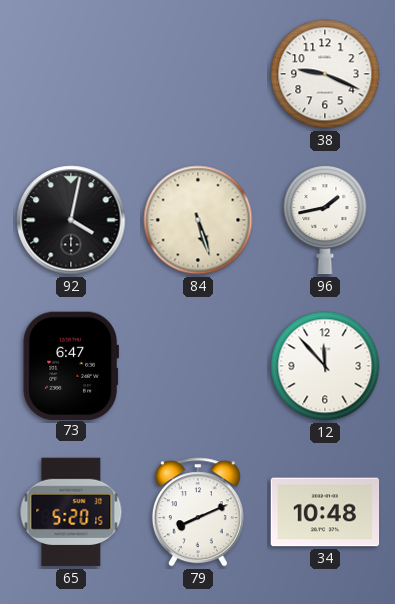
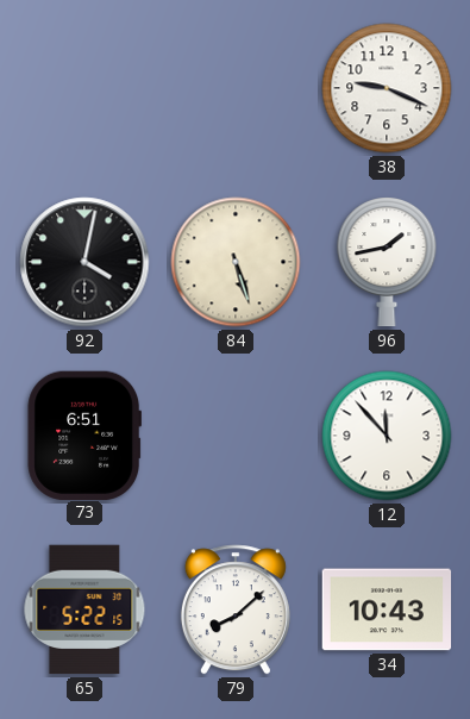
73: 6:47 -> 6:51 (83, 434)
65: 5:20 -> 5:22 (84, 609)
79: 8:11 -> 8:08 (236, 609)
34: 10:48 -> 10:43 (387, 609)
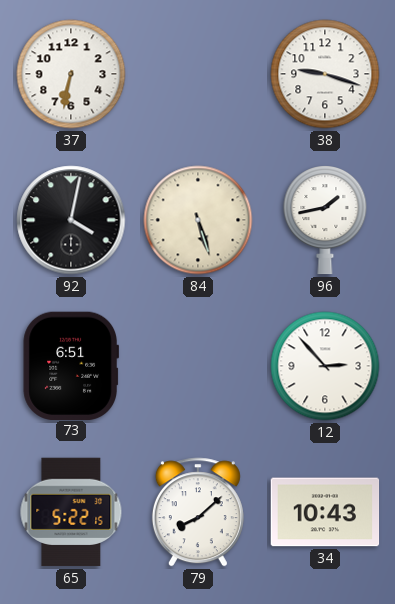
37: none -> 6:32 (71, 74)
38: 9:19 -> 9:18 (325, 74)
12: 11:53 -> 2:53 (325, 366)
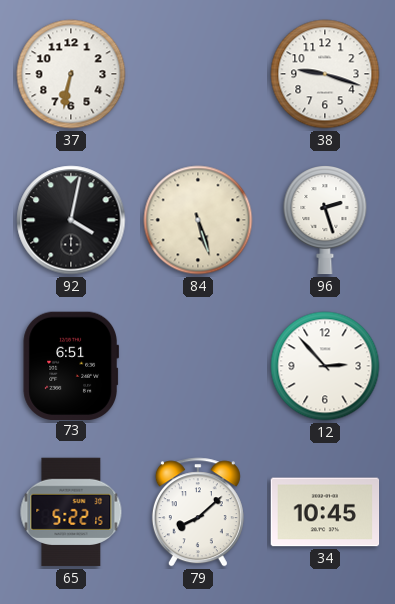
96: 1:43 -> 2:27 (325, 221)
34: 10:43 -> 10:45 (325, 512)
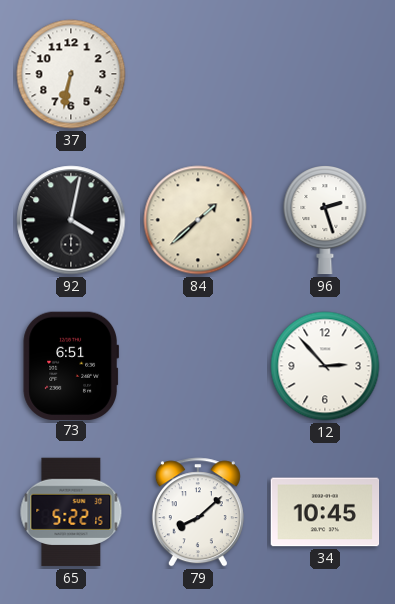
38: 9:18 -> none (325, 74)
84: 5:27 -> 1:38 (198, 220)
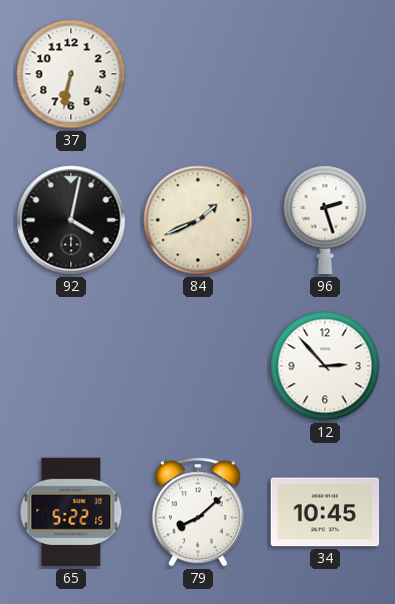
84: 1:38 -> 1:41 (198, 220)
73: 6:51 -> none (70, 365)
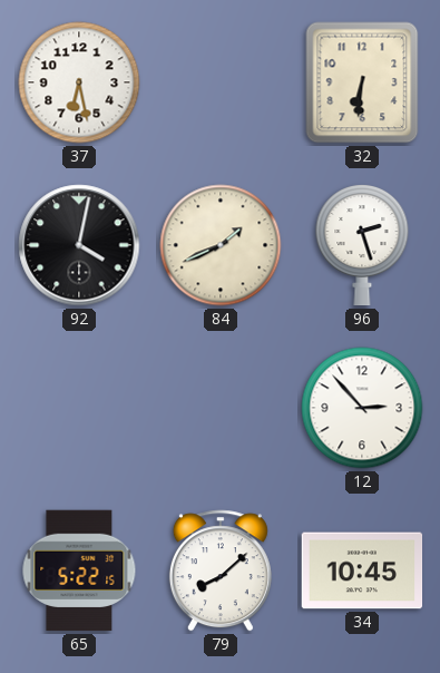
37: 6:32 -> 6:28 (79, 82)
32: none -> 6:31 (362, 82)
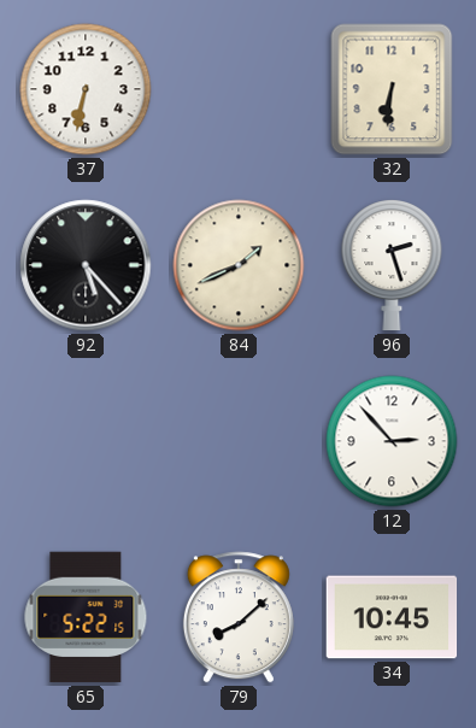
37: 6:28 -> 6:32 (86, 89)
92: 4:02 -> 5:23 (86, 265)
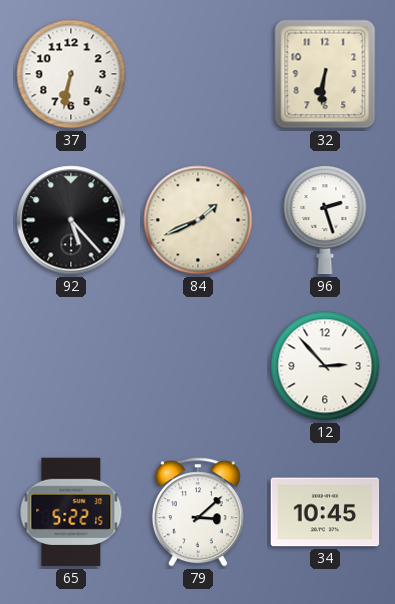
79: 8:08 -> 3:08 (198, 512)
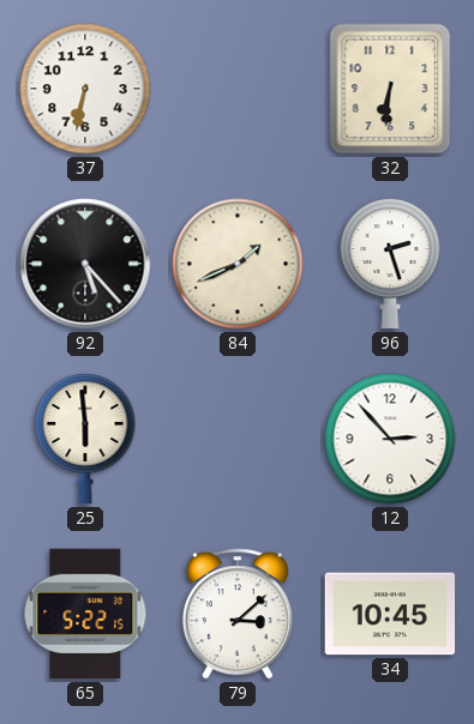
25: none -> 5:59 (85, 440)
